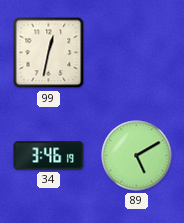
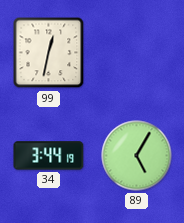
34: 3:46 -> 3:44 (49, 156)
89: 5:10 -> 5:05 (137, 156)
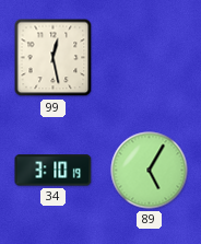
99: 12:32 -> 12:28 (54, 58)
34: 3:44 -> 3:10 (54, 171)
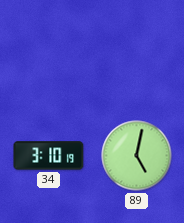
99: 12:28 -> none (54, 58)
89: 5:05 -> 5:02 (137, 156)
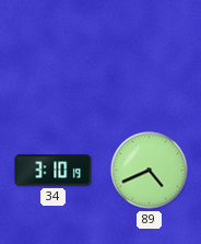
89: 5:02 -> 4:41 (150, 171)
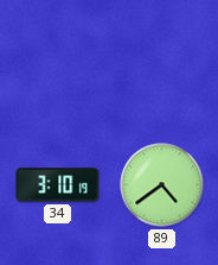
89: 4:41 -> 4:39 (162, 185)
